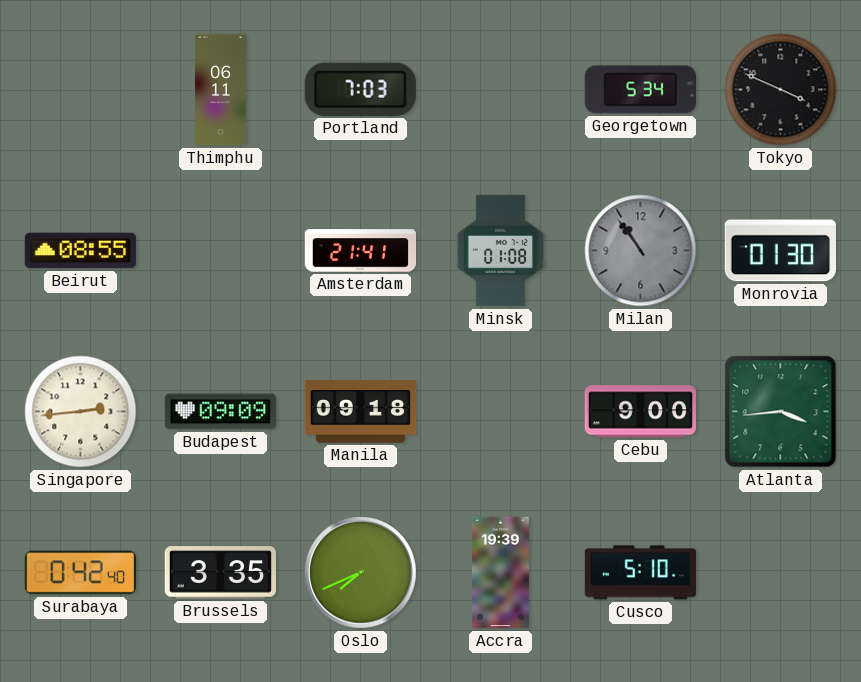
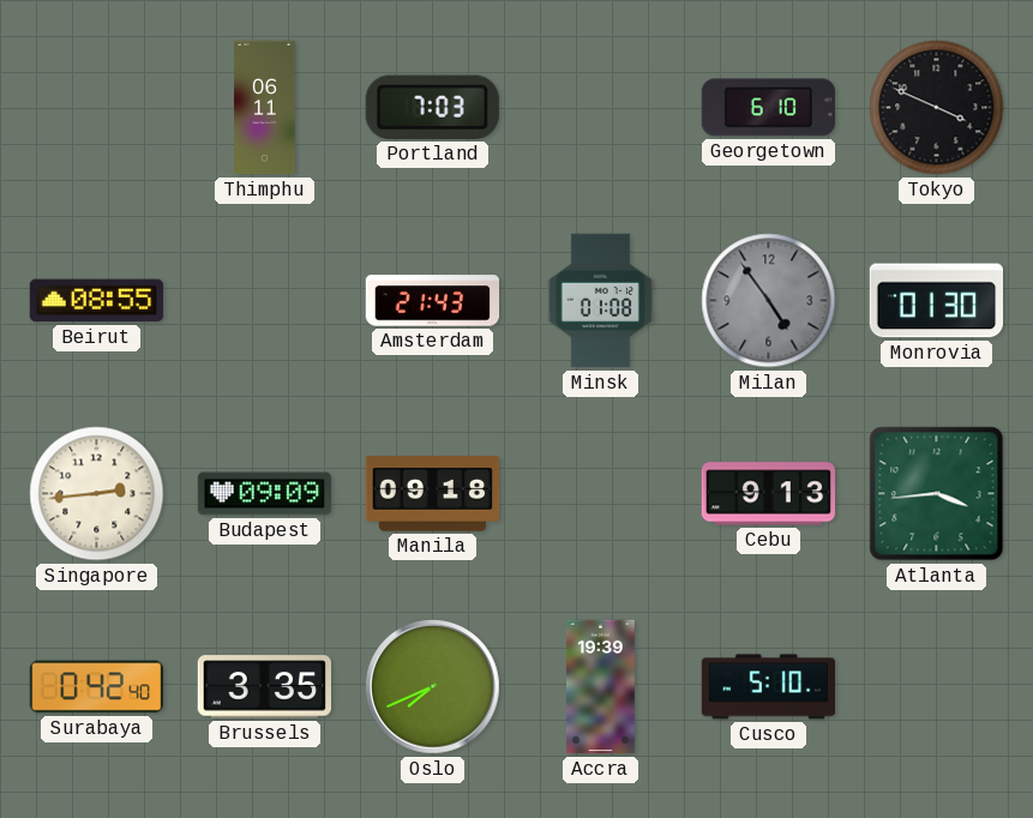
Georgetown: 5:34 -> 6:10 (768, 108)
Amsterdam: 21:41 -> 21:43 (433, 301)
Milan: 10:54 -> 4:54 (769, 301)
Cebu: 9:00 -> 9:13 (769, 494)
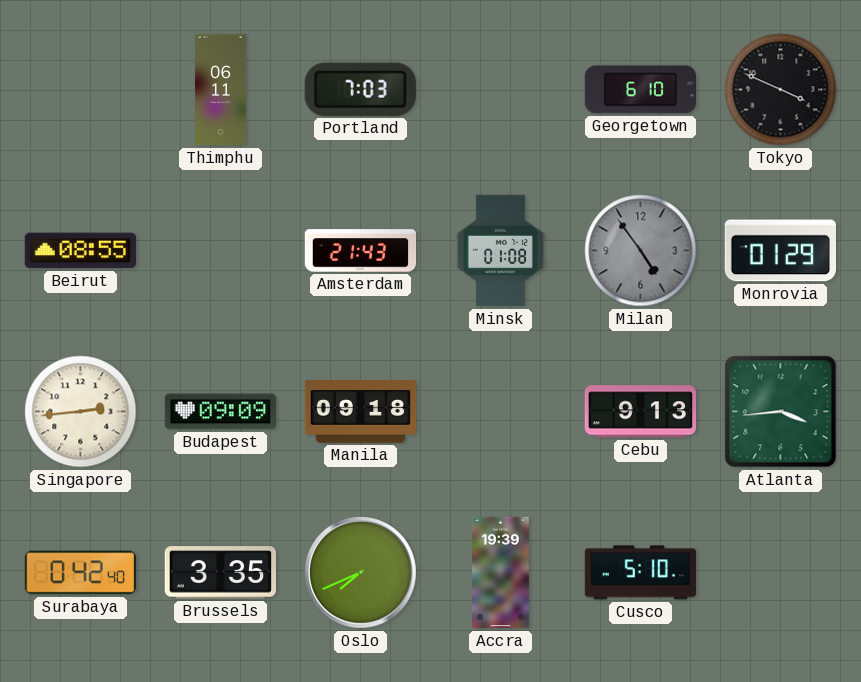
Monrovia: 01:30 -> 01:29 (780, 251)
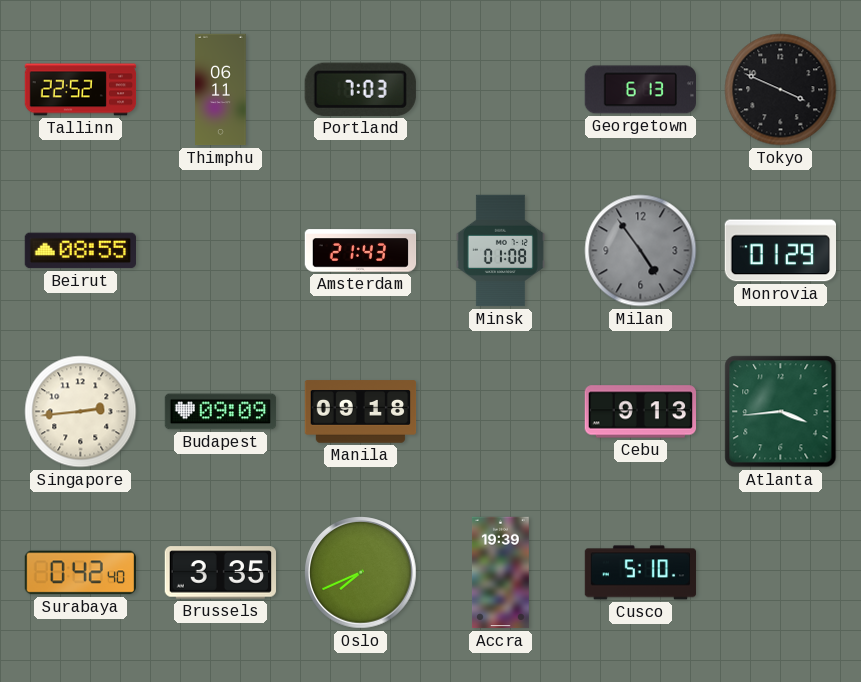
Tallinn: none -> 22:52 (81, 90)
Georgetown: 6:10 -> 6:13 (640, 90)
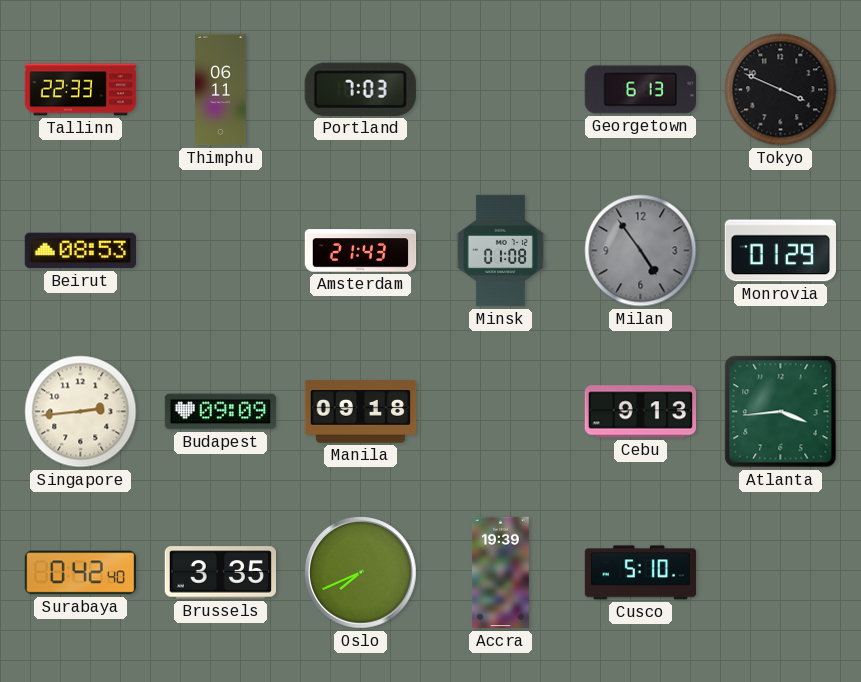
Tallinn: 22:52 -> 22:33 (81, 90)
Beirut: 08:55 -> 08:53 (80, 251)
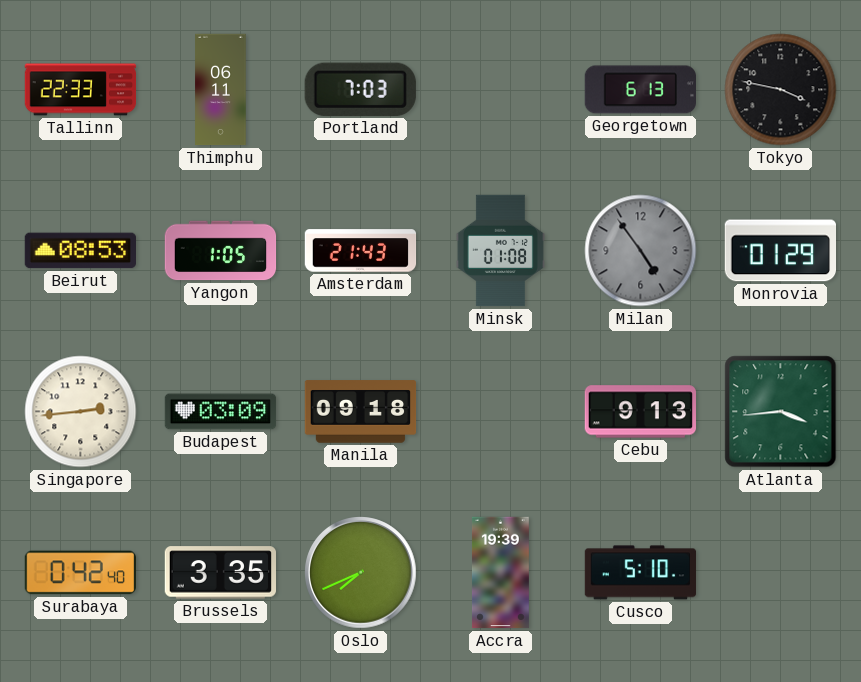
Tokyo: 3:49 -> 3:47 (781, 90)
Yangon: none -> 1:05 (221, 251)
Budapest: 09:09 -> 03:09 (221, 412)
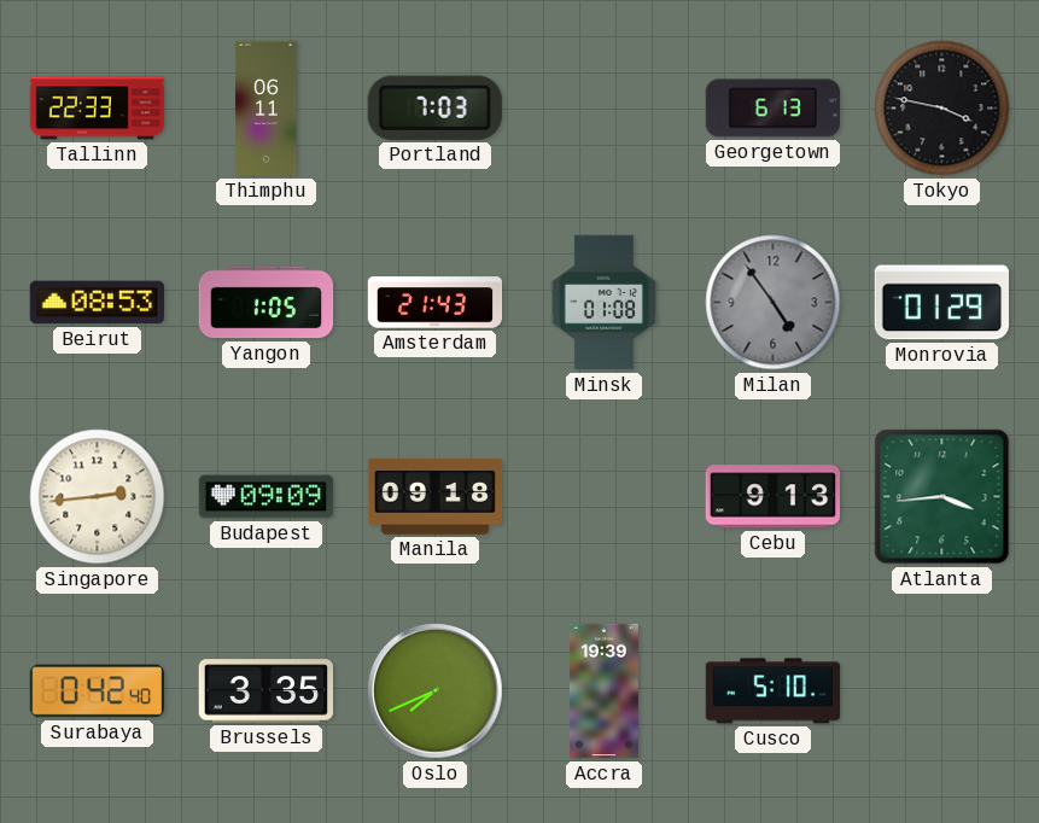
Budapest: 03:09 -> 09:09 (267, 497)
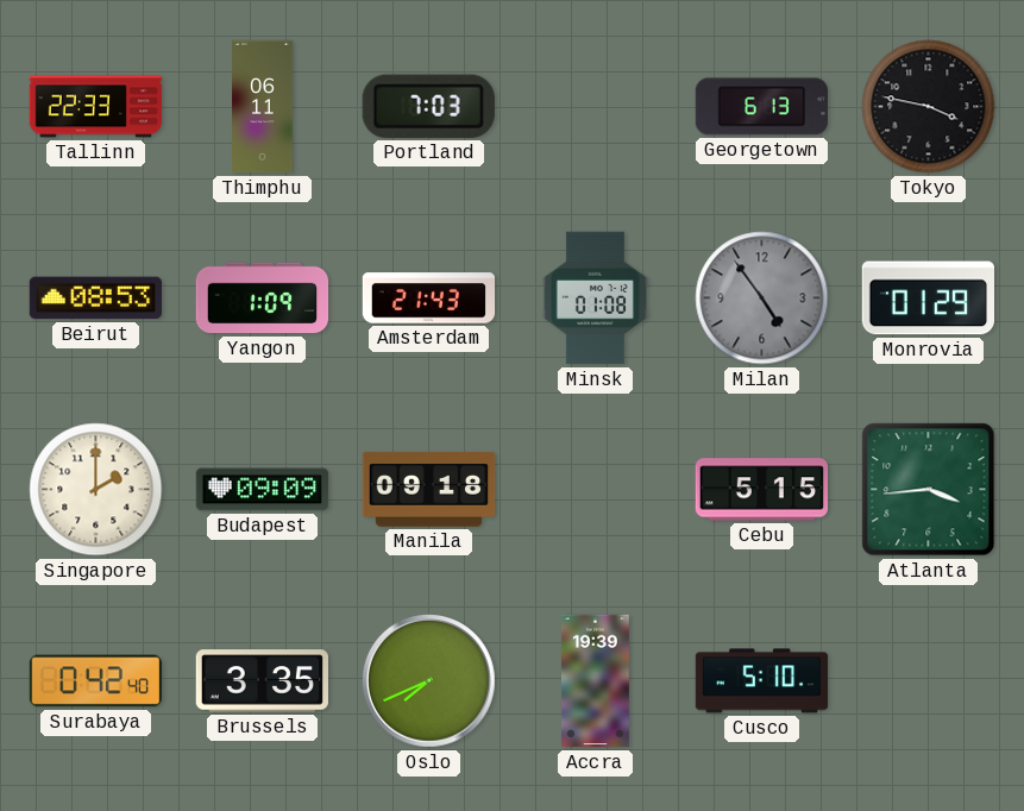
Yangon: 1:05 -> 1:09 (263, 298)
Singapore: 2:44 -> 2:00 (96, 490)
Cebu: 9:13 -> 5:15 (762, 490)
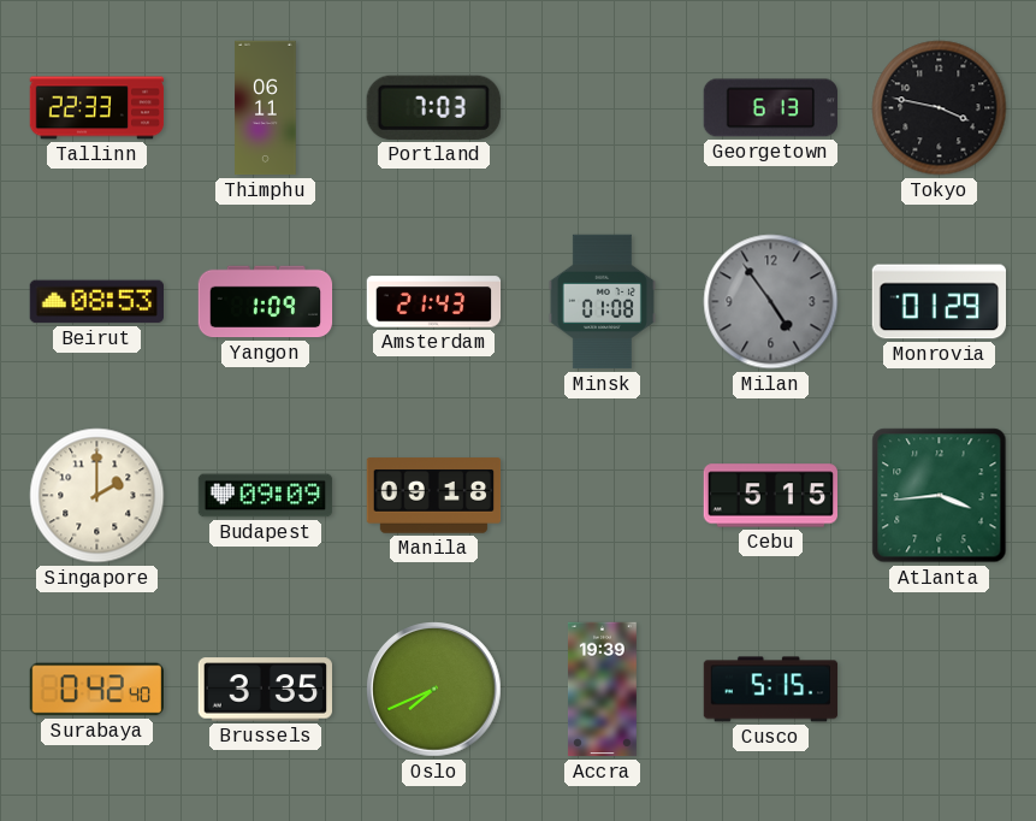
Cusco: 5:10 -> 5:15 (771, 690)
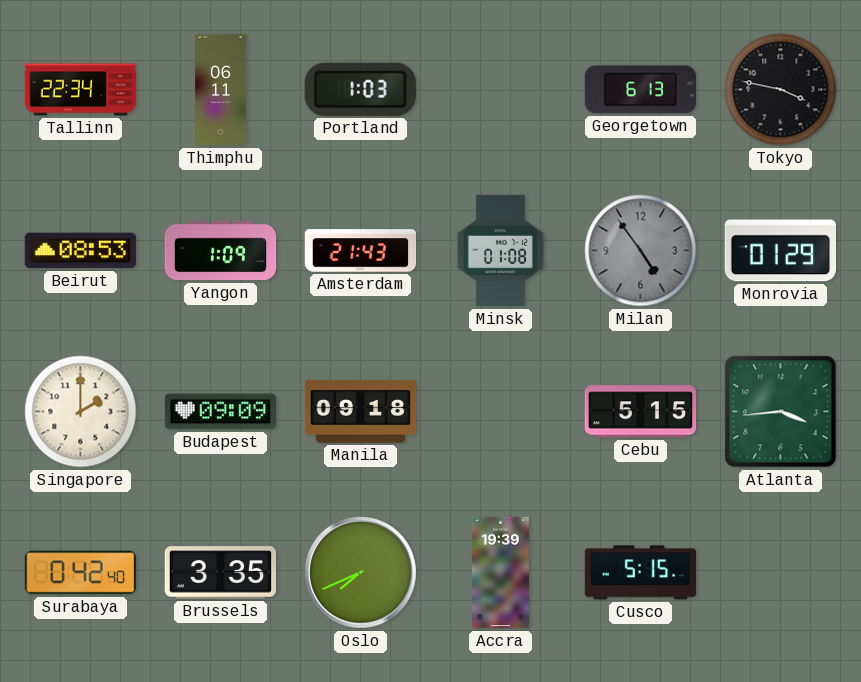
Tallinn: 22:33 -> 22:34 (81, 90)
Portland: 7:03 -> 1:03 (360, 89)
